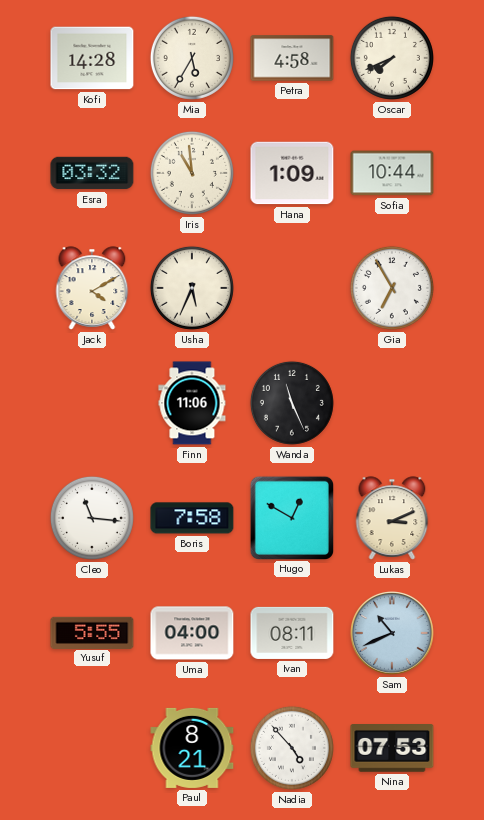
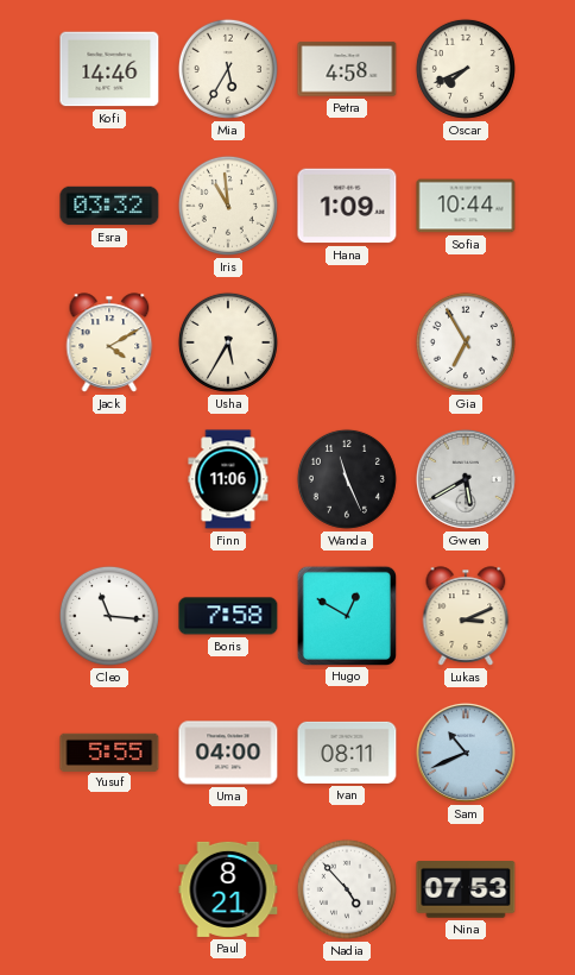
Kofi: 14:28 -> 14:46 (109, 69)
Usha: 5:34 -> 5:35 (228, 342)
Gwen: none -> 5:40 (466, 479)
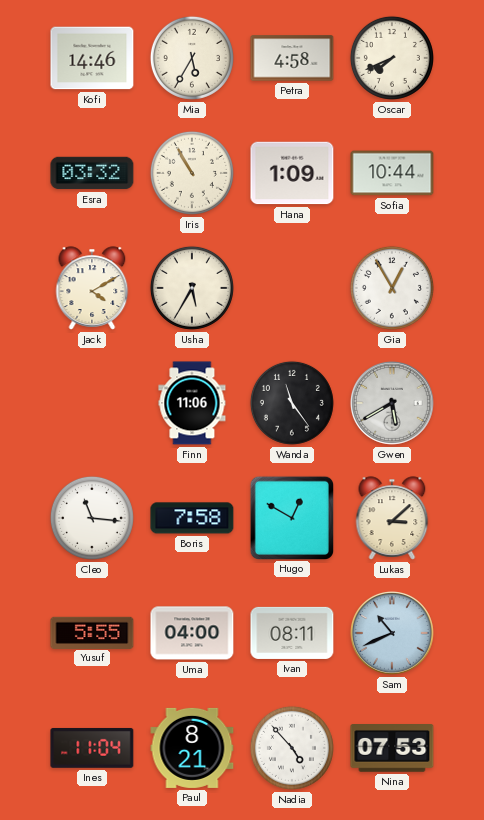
Iris: 10:59 -> 10:55 (192, 173)
Gia: 6:55 -> 12:55 (392, 288)
Wanda: 11:26 -> 11:24 (292, 403)
Lukas: 3:11 -> 3:08 (392, 518)
Ines: none -> 11:04 (92, 748)
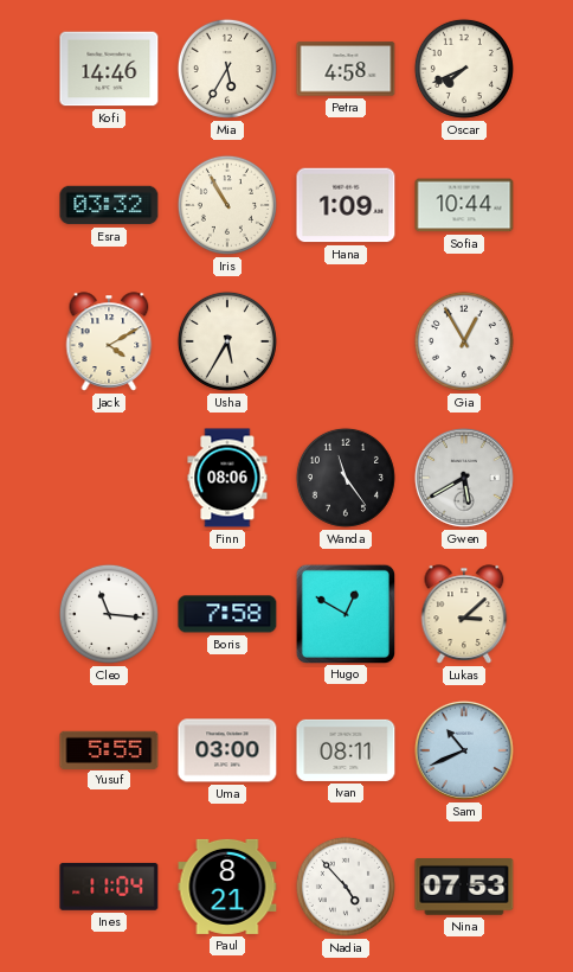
Finn: 11:06 -> 08:06 (227, 478)
Uma: 04:00 -> 03:00 (227, 750)
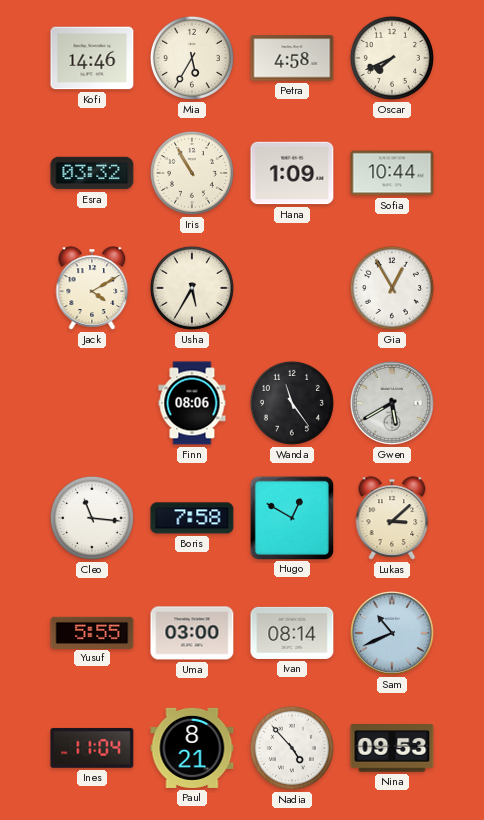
Ivan: 08:11 -> 08:14 (292, 633)
Nina: 07:53 -> 09:53 (392, 749)
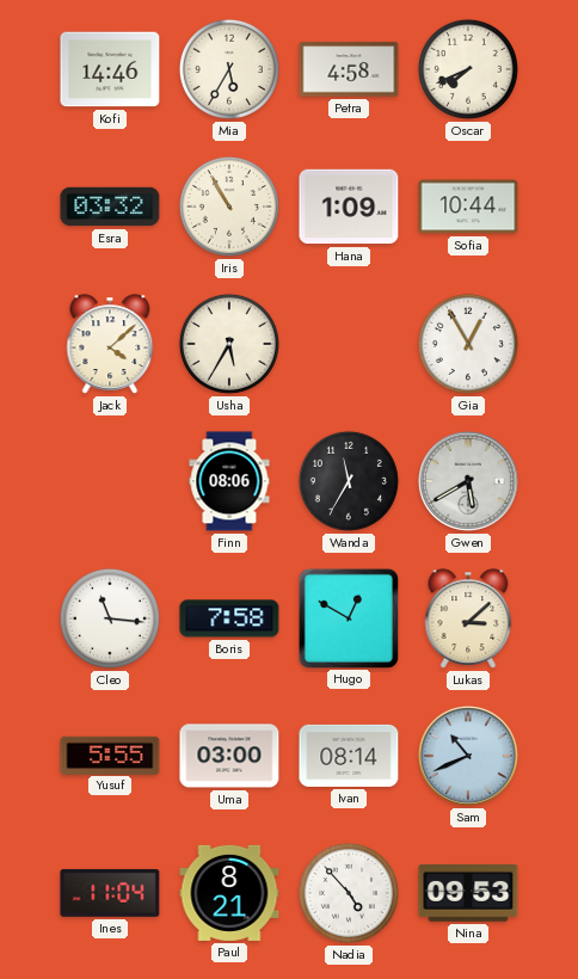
Jack: 4:10 -> 4:08 (110, 344)
Wanda: 11:24 -> 11:35 (349, 481)
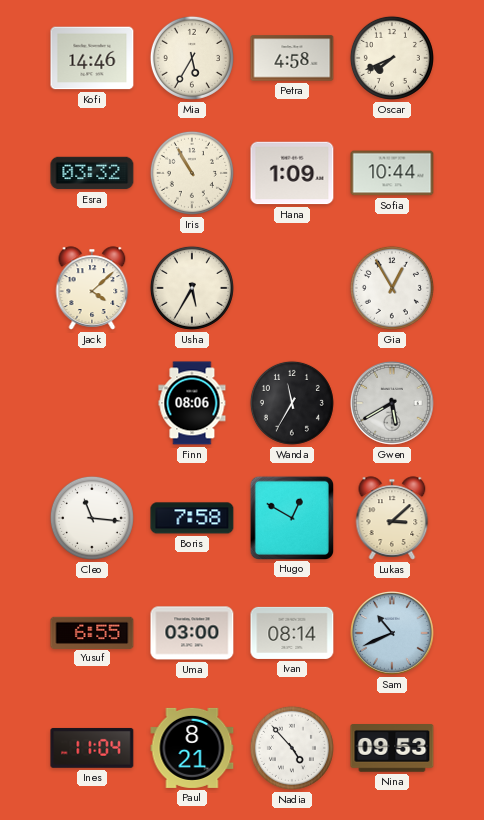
Yusuf: 5:55 -> 6:55 (92, 632)
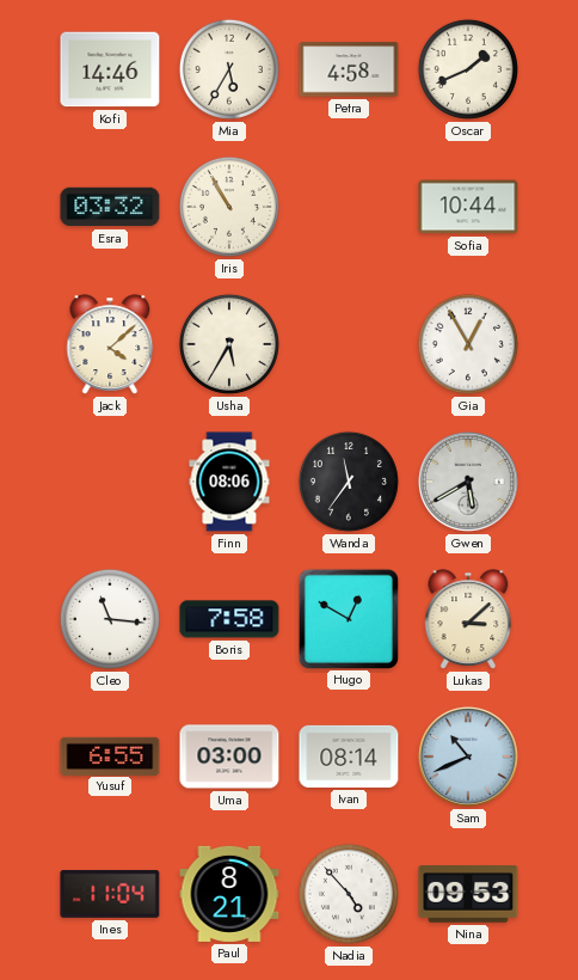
Oscar: 7:41 -> 1:41 (468, 69)
Hana: 1:09 -> none (292, 173)
Wanda: 11:35 -> 11:36 (349, 482)
